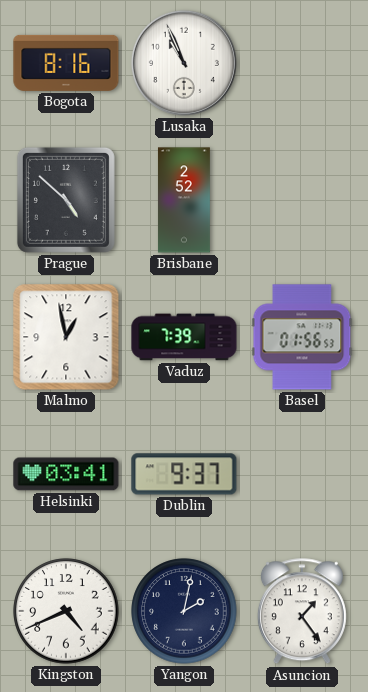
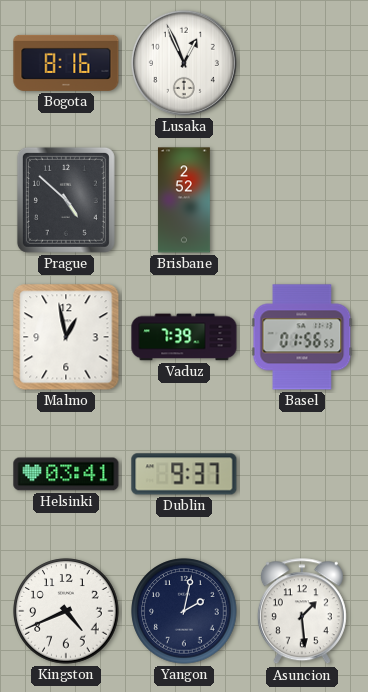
Lusaka: 10:56 -> 12:56 (184, 63)
Asuncion: 1:24 -> 1:29 (302, 612)
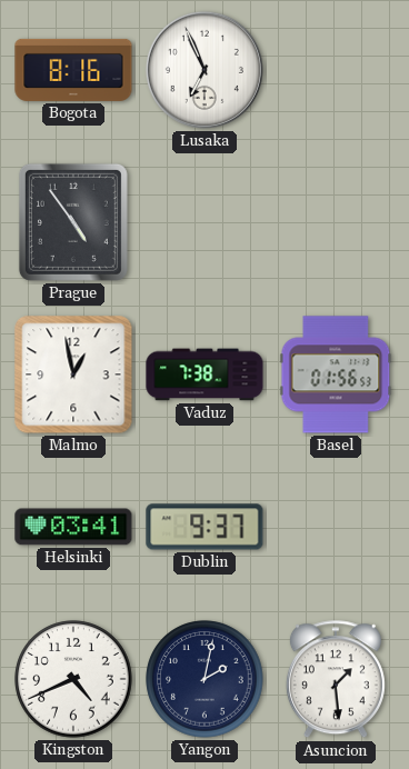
Lusaka: 12:56 -> 6:56 (205, 70)
Prague: 4:52 -> 4:54 (73, 222)
Brisbane: 2:52 -> none (184, 200)
Vaduz: 7:39 -> 7:38 (205, 374)
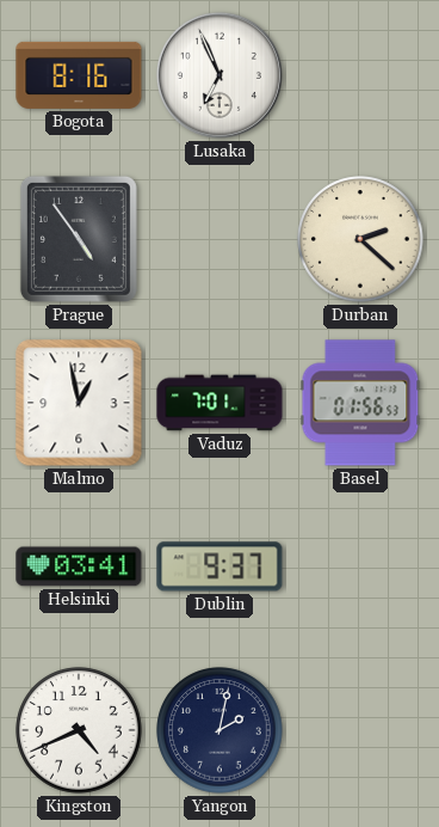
Durban: none -> 2:22 (360, 239)
Vaduz: 7:38 -> 7:01 (219, 403)
Asuncion: 1:29 -> none (336, 680)
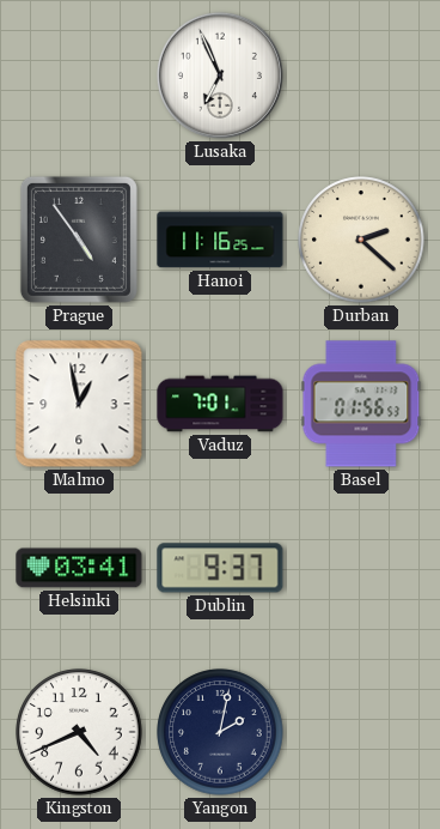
Bogota: 8:16 -> none (79, 75)
Hanoi: none -> 11:16 (220, 240)
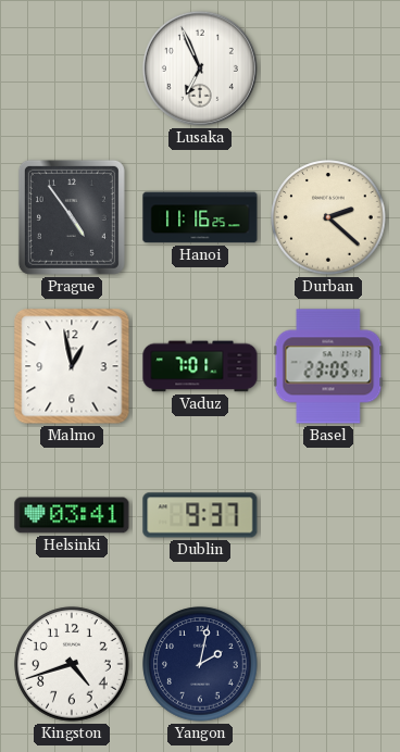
Basel: 01:56 -> 23:05 (328, 366)
Kingston: 4:41 -> 4:42 (72, 664)
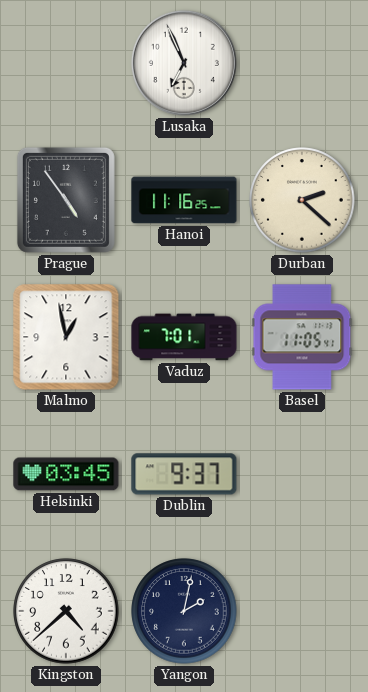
Basel: 23:05 -> 11:05 (302, 337)
Helsinki: 03:41 -> 03:45 (66, 474)
Kingston: 4:42 -> 4:38 (66, 611)
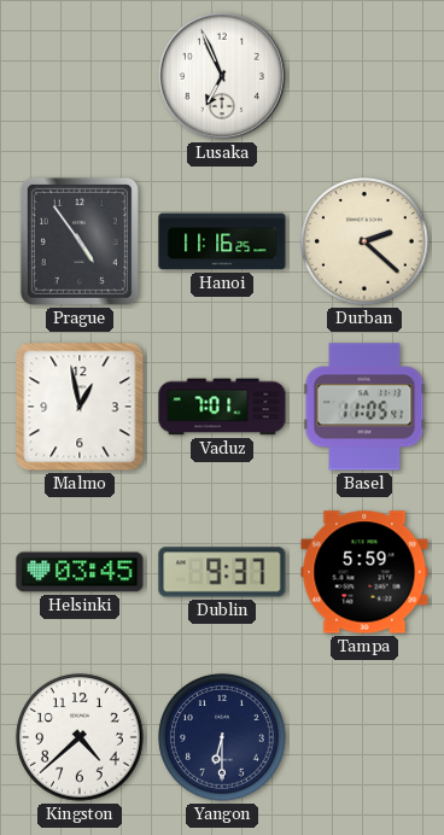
Tampa: none -> 5:59 (364, 572)
Yangon: 2:02 -> 6:30 (222, 737)
